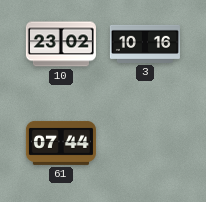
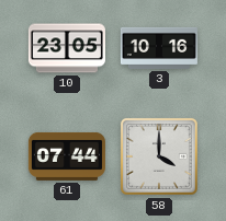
10: 23:02 -> 23:05 (67, 48)
58: none -> 4:00 (159, 156)
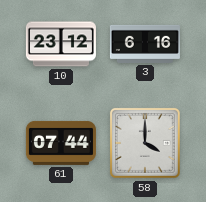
10: 23:05 -> 23:12 (61, 44)
3: 10:16 -> 6:16 (145, 44)
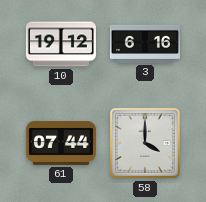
10: 23:12 -> 19:12 (61, 44)
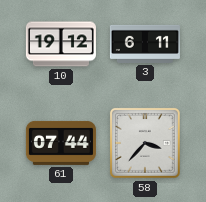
3: 6:16 -> 6:11 (145, 44)
58: 4:00 -> 3:37 (145, 143)
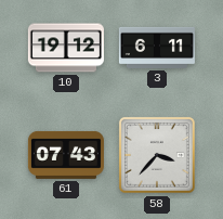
61: 07:44 -> 07:43 (66, 155)
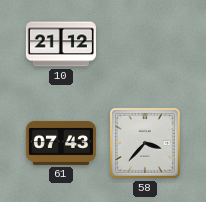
10: 19:12 -> 21:12 (61, 44)
3: 6:11 -> none (157, 48)
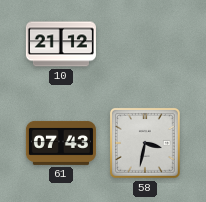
58: 3:37 -> 3:32 (145, 143)
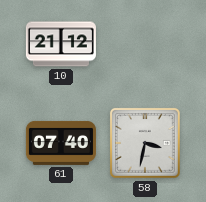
61: 07:43 -> 07:40 (61, 143)
